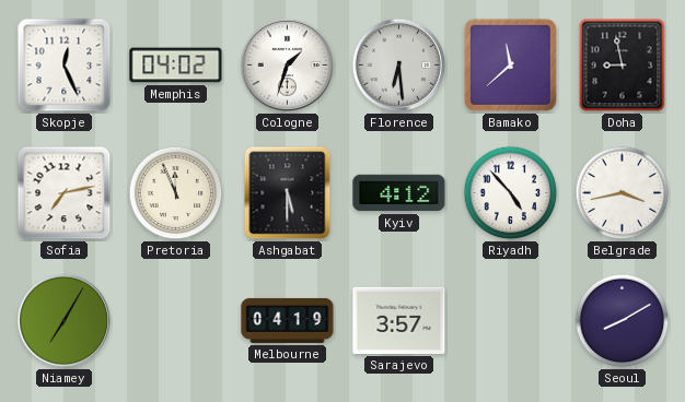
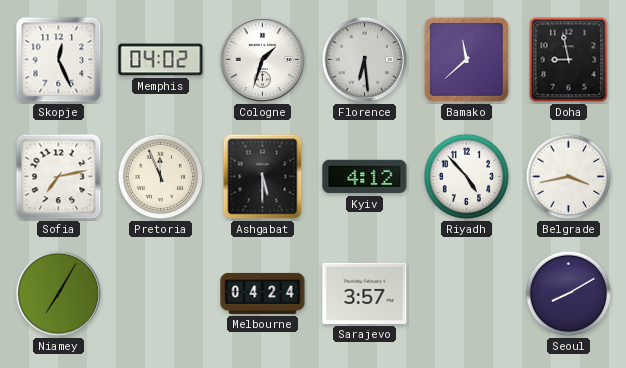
Melbourne: 04:19 -> 04:24 (263, 293)
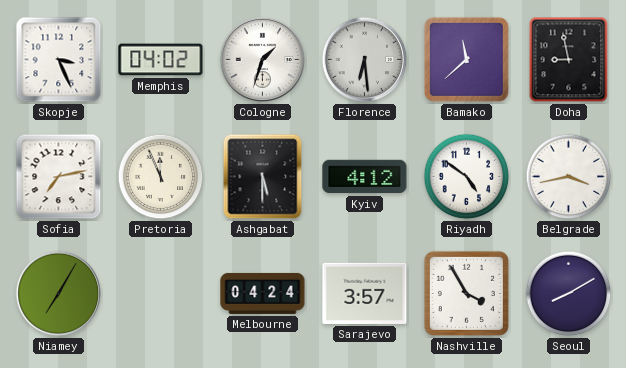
Skopje: 12:26 -> 3:26 (59, 60)
Riyadh: 4:53 -> 4:51 (467, 177)
Nashville: none -> 3:55 (466, 293)
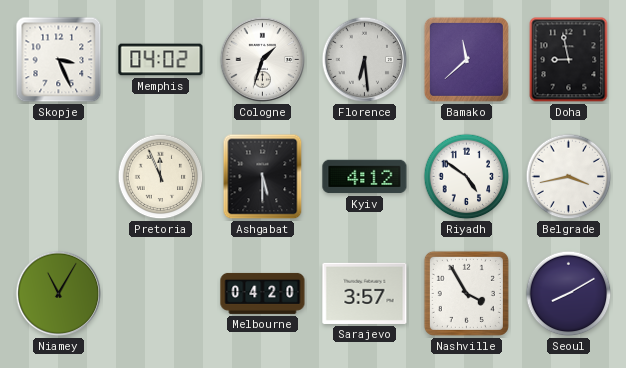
Sofia: 7:13 -> none (59, 177)
Niamey: 7:05 -> 11:05 (59, 294)
Melbourne: 04:24 -> 04:20 (263, 293)
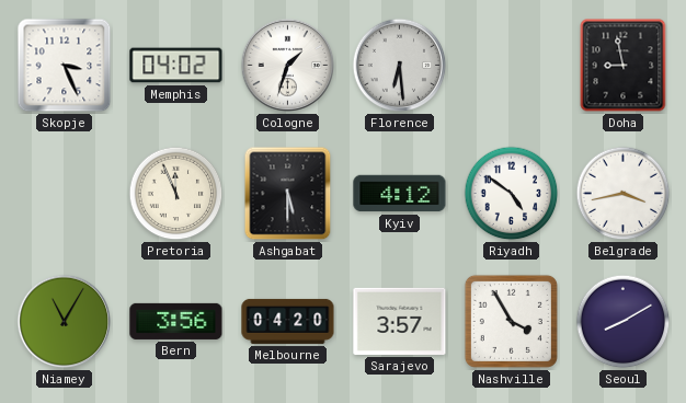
Bamako: 11:38 -> none (466, 59)
Bern: none -> 3:56 (176, 321)
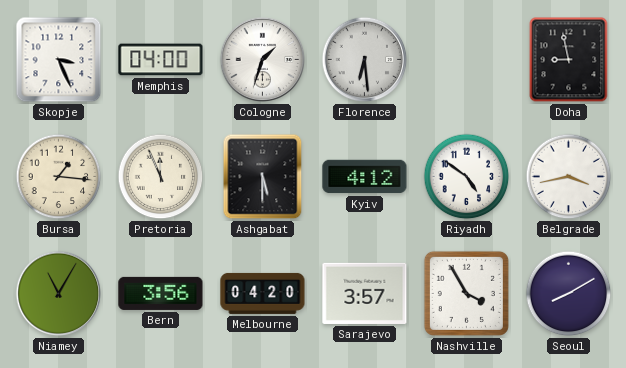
Memphis: 04:02 -> 04:00 (161, 60)
Bursa: none -> 1:16 (59, 177)
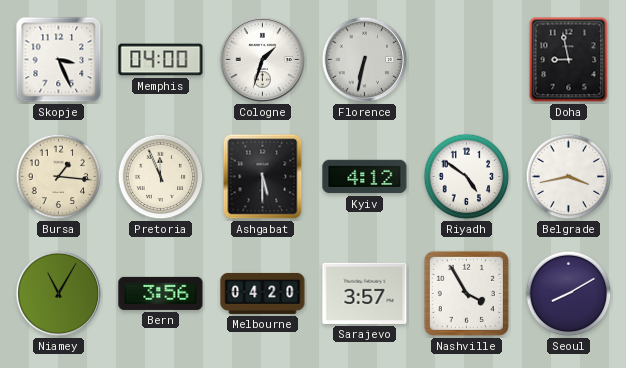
Florence: 6:29 -> 6:32 (365, 60)
